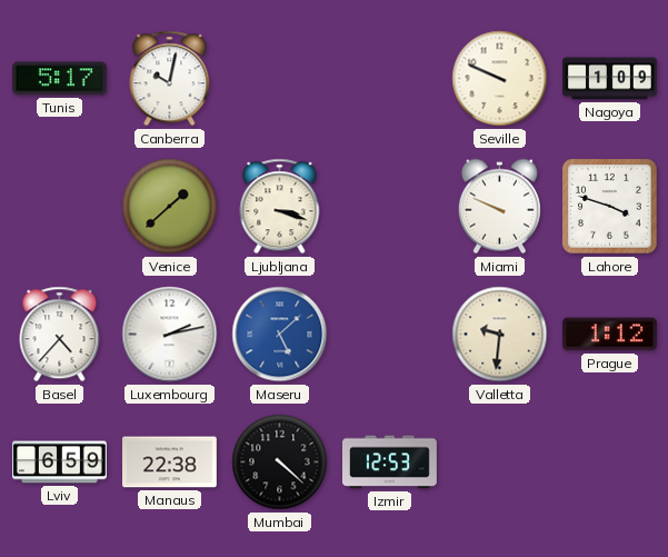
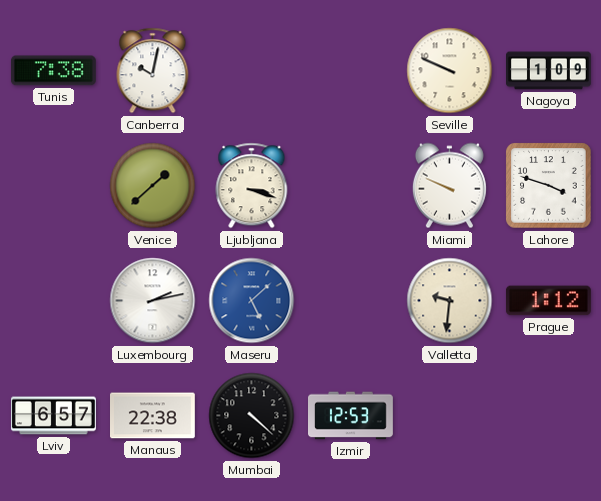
Tunis: 5:17 -> 7:38 (53, 71)
Basel: 4:37 -> none (60, 335)
Lviv: 6:59 -> 6:57 (54, 416)
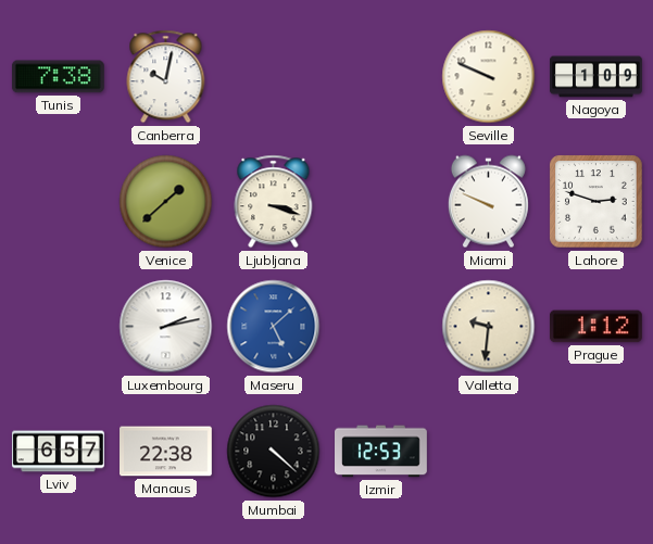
Lahore: 3:48 -> 2:48 (597, 202)
